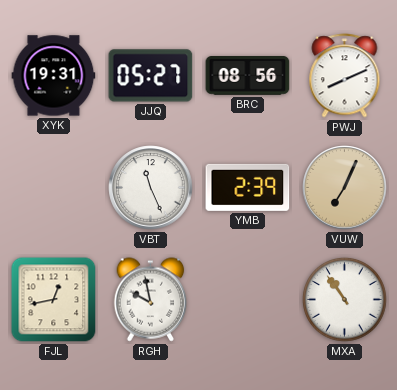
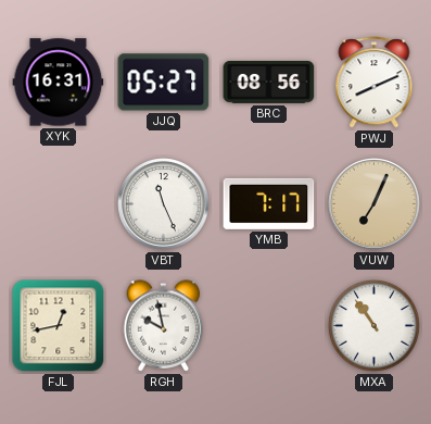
XYK: 19:31 -> 16:31 (59, 83)
YMB: 2:39 -> 7:17 (269, 203)
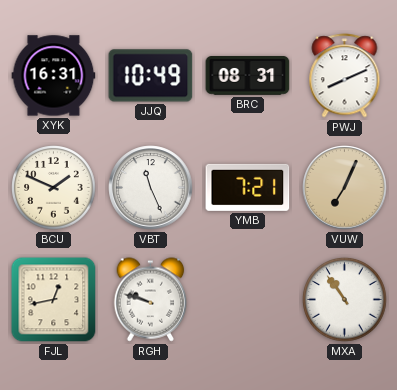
JJQ: 05:27 -> 10:49 (151, 76)
BRC: 08:56 -> 08:31 (248, 76)
BCU: none -> 1:49 (54, 188)
YMB: 7:17 -> 7:21 (248, 187)
RGH: 9:58 -> 9:48 (151, 300)
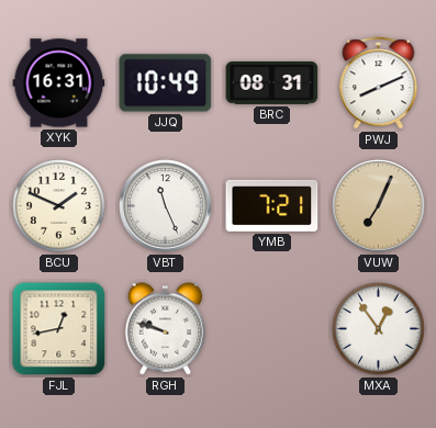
MXA: 10:54 -> 12:54 (379, 329)
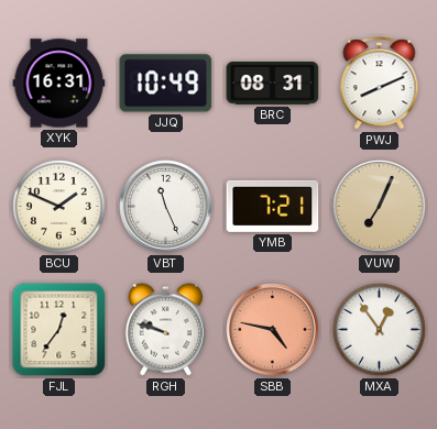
FJL: 12:43 -> 12:36 (59, 330)
SBB: none -> 4:47 (273, 330)
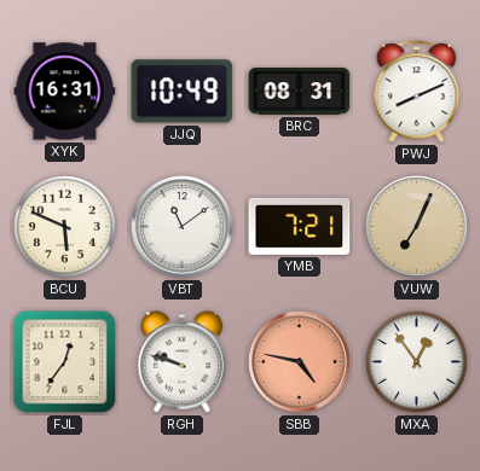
BCU: 1:49 -> 5:49 (65, 227)
VBT: 11:26 -> 11:09 (183, 227)
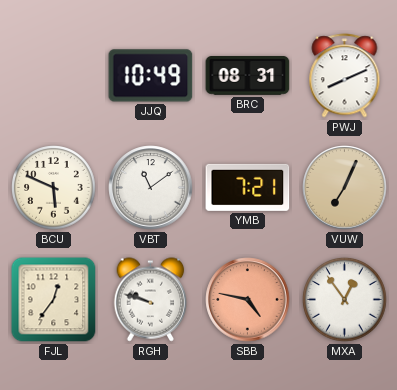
XYK: 16:31 -> none (65, 92)
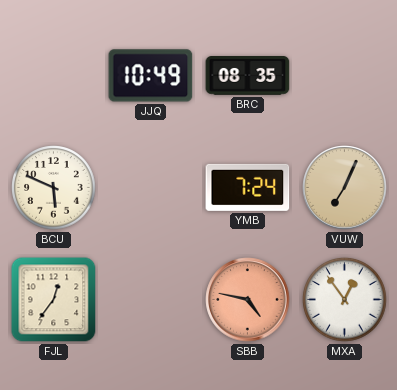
BRC: 08:31 -> 08:35 (248, 76)
PWJ: 8:11 -> none (345, 76)
VBT: 11:09 -> none (151, 188)
YMB: 7:21 -> 7:24 (248, 187)
RGH: 9:48 -> none (151, 300)
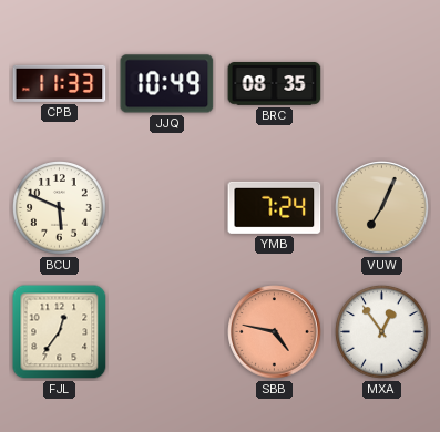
CPB: none -> 11:33 (60, 83)
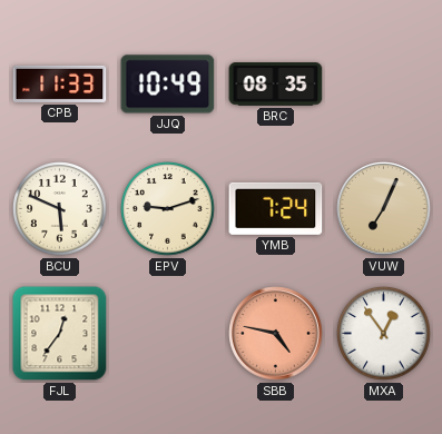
EPV: none -> 9:12 (168, 209)
